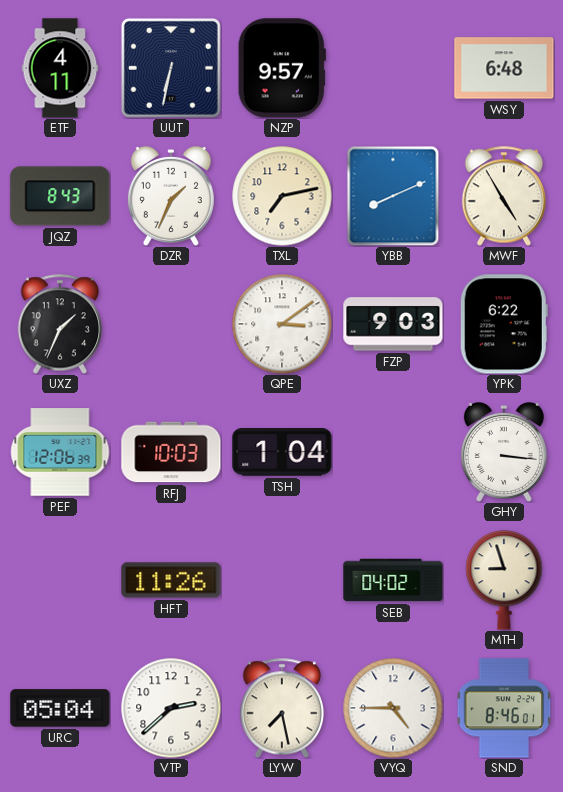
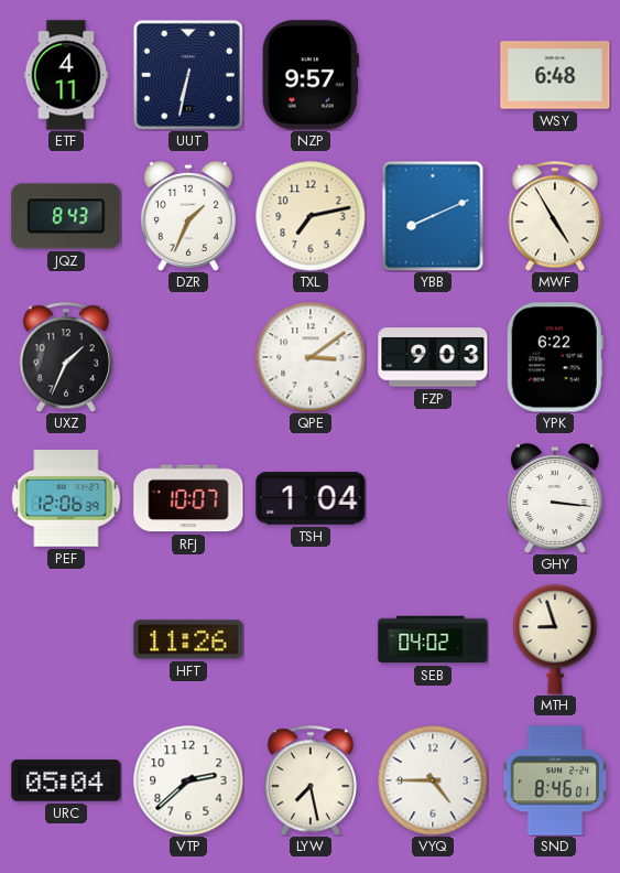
RFJ: 10:03 -> 10:07 (188, 498)
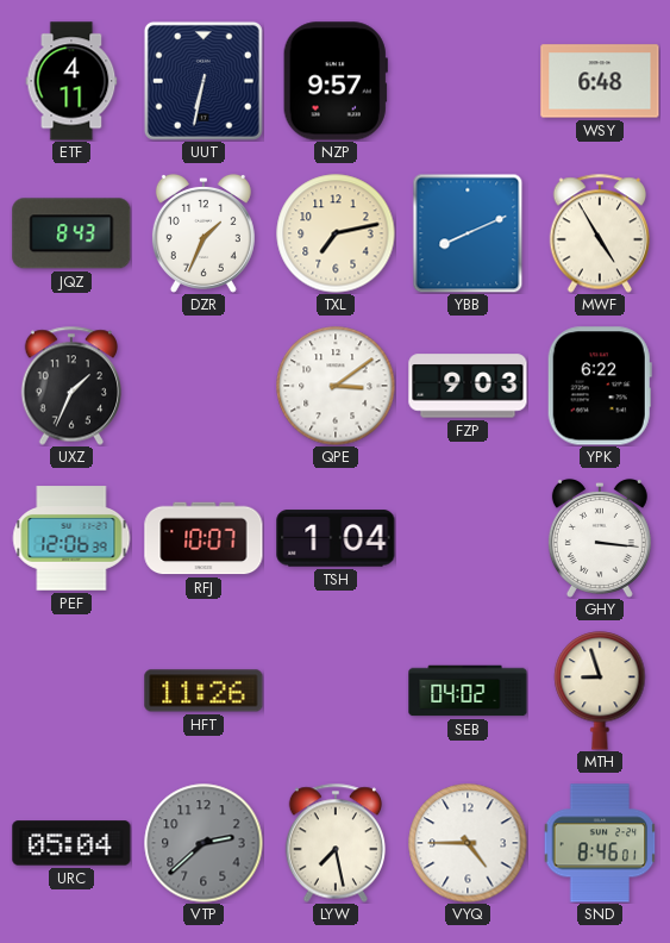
VTP dial: white -> grey (203, 843)
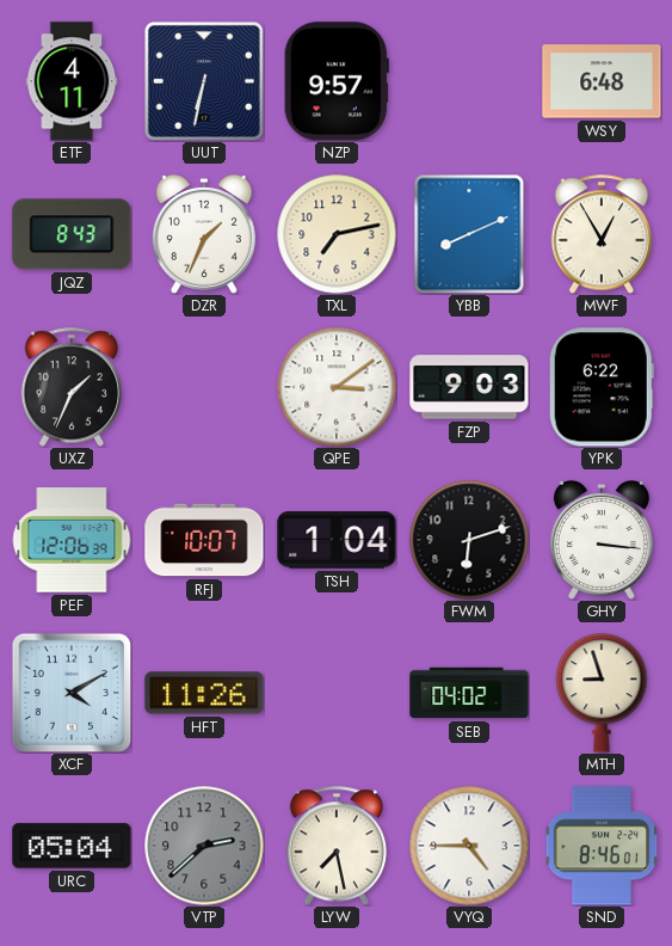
MWF: 4:55 -> 12:55 (600, 234)
FWM: none -> 6:12 (469, 540)
XCF: none -> 4:10 (72, 693)
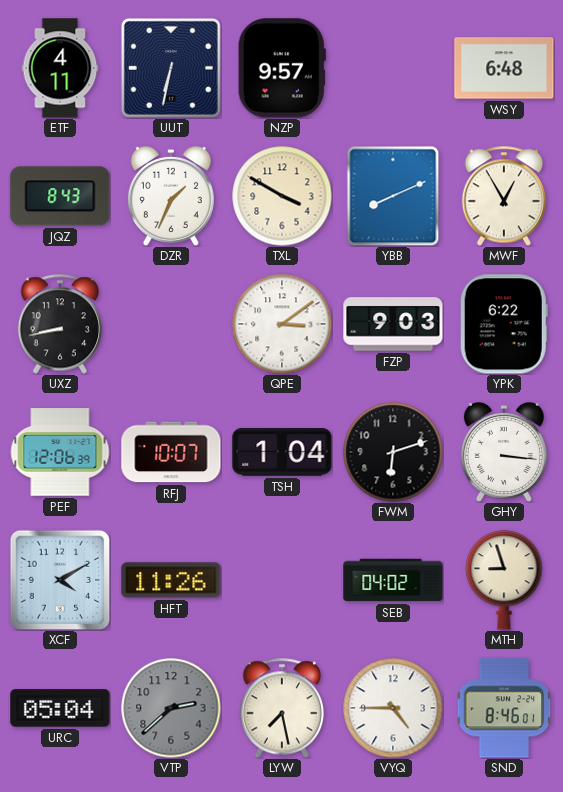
TXL: 7:13 -> 3:50 (282, 196)
UXZ: 1:34 -> 8:43 (59, 324)
